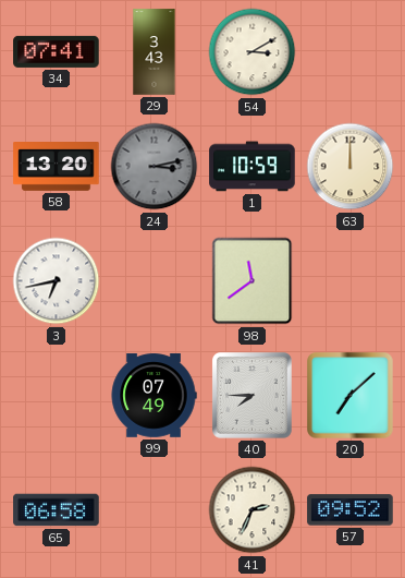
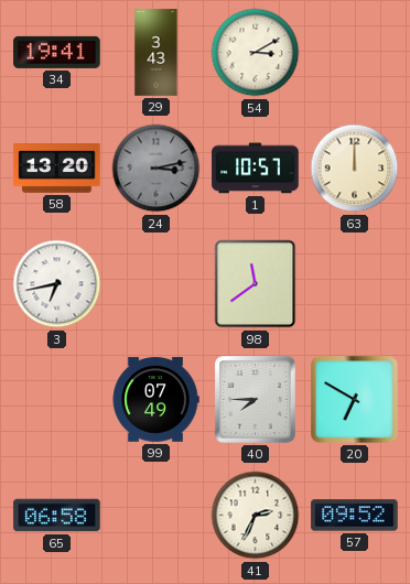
34: 07:41 -> 19:41 (57, 52)
1: 10:59 -> 10:57 (256, 169)
20: 7:08 -> 6:50 (355, 400)
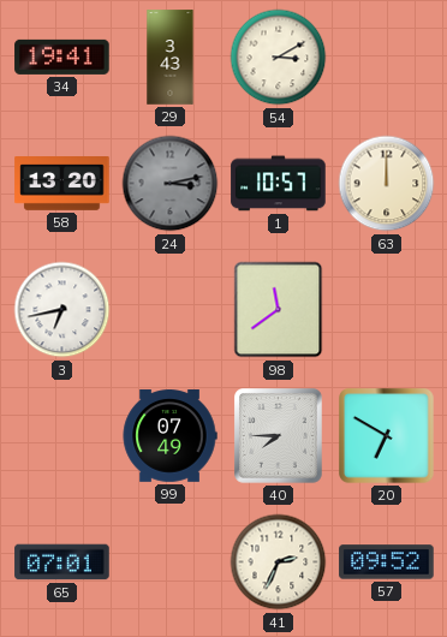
65: 06:58 -> 07:01 (62, 562)
